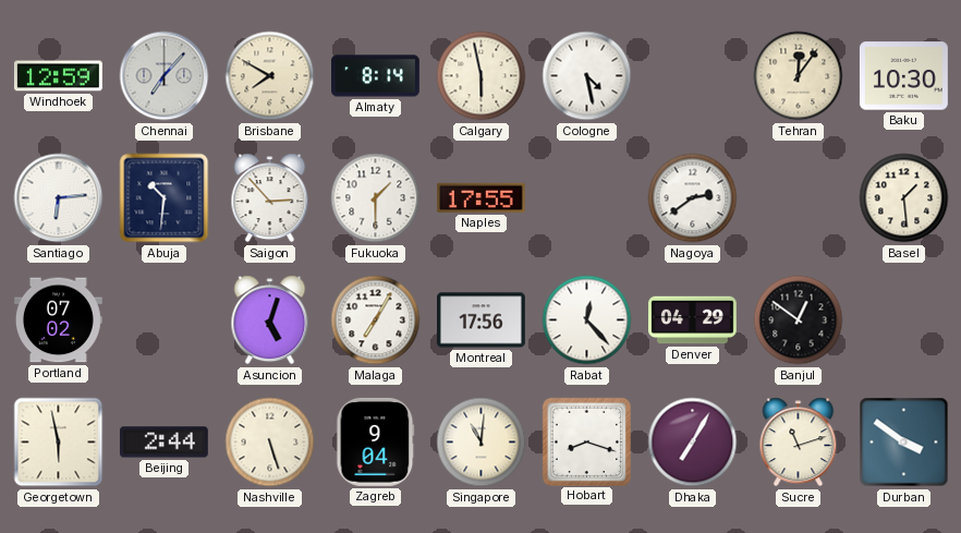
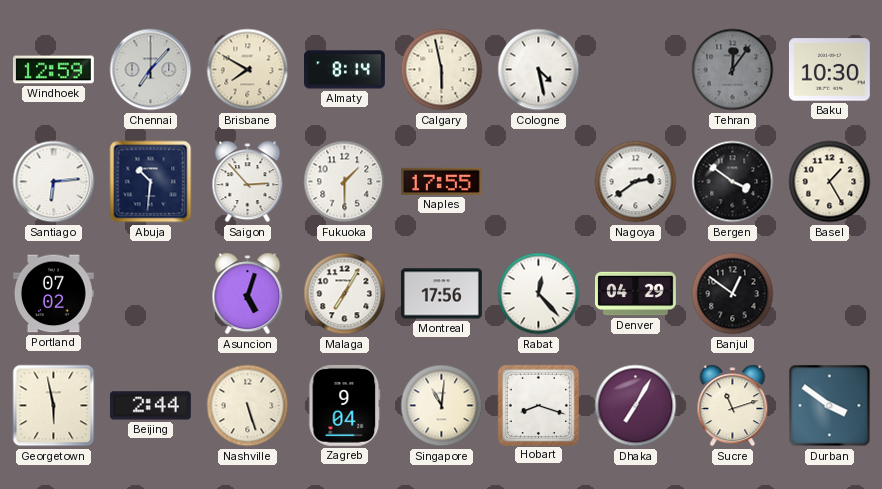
Tehran dial: cream -> grey (733, 70)
Bergen: none -> 3:51 (733, 182)
Basel: 1:29 -> 1:25 (830, 182)
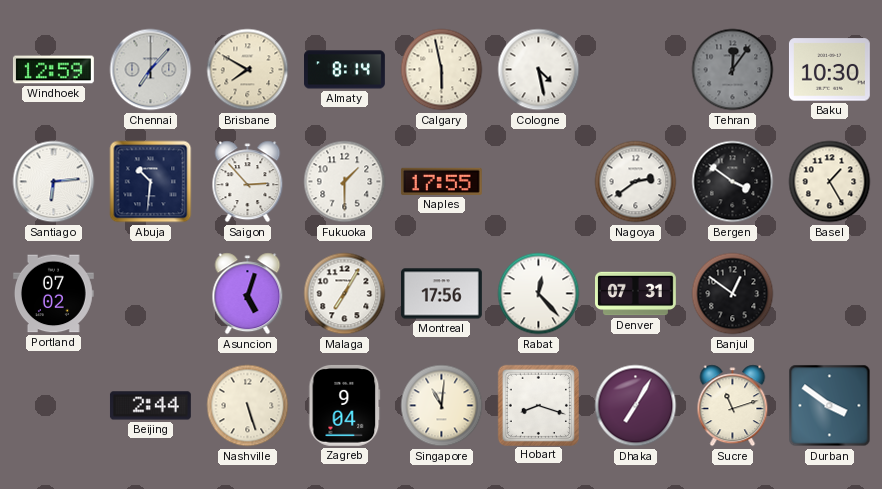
Denver: 04:29 -> 07:31 (636, 294)
Georgetown: 5:58 -> none (54, 406)
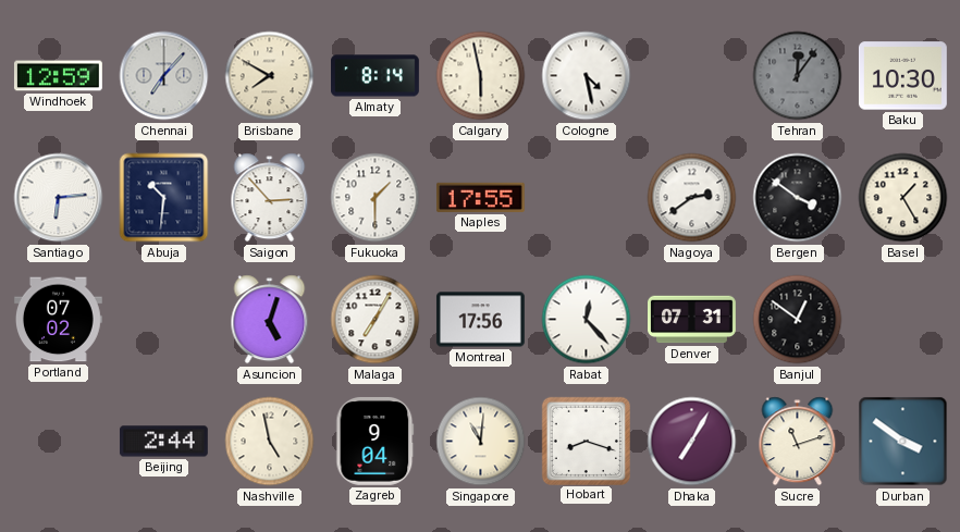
Nashville: 5:27 -> 4:58 (270, 442)
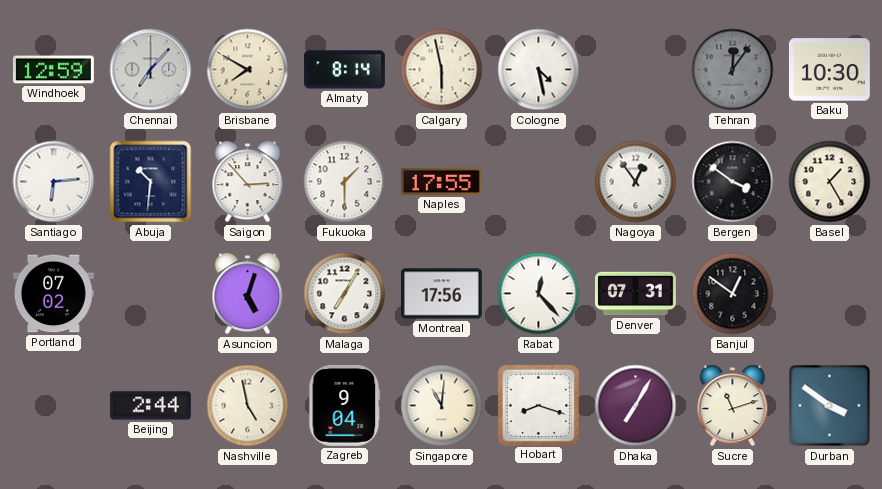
Nagoya: 2:39 -> 12:54 (636, 182)
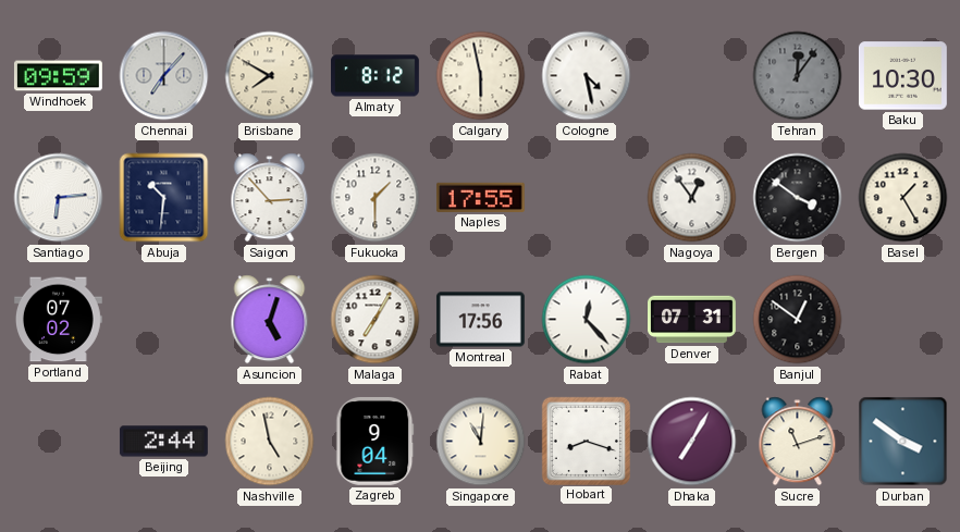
Windhoek: 12:59 -> 09:59 (58, 76)
Almaty: 8:14 -> 8:12 (376, 76)
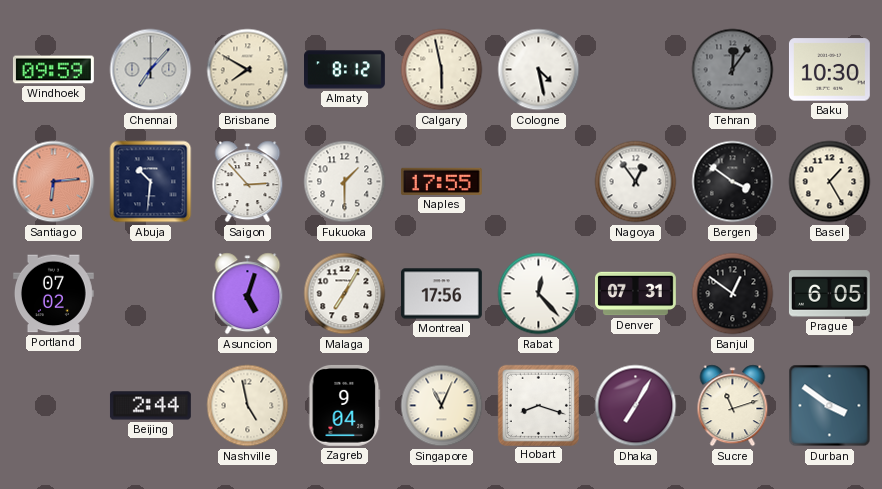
Santiago dial: white -> salmon (54, 182)
Prague: none -> 6:05 (829, 294)
Singapore: 11:01 -> 11:04 (442, 406)
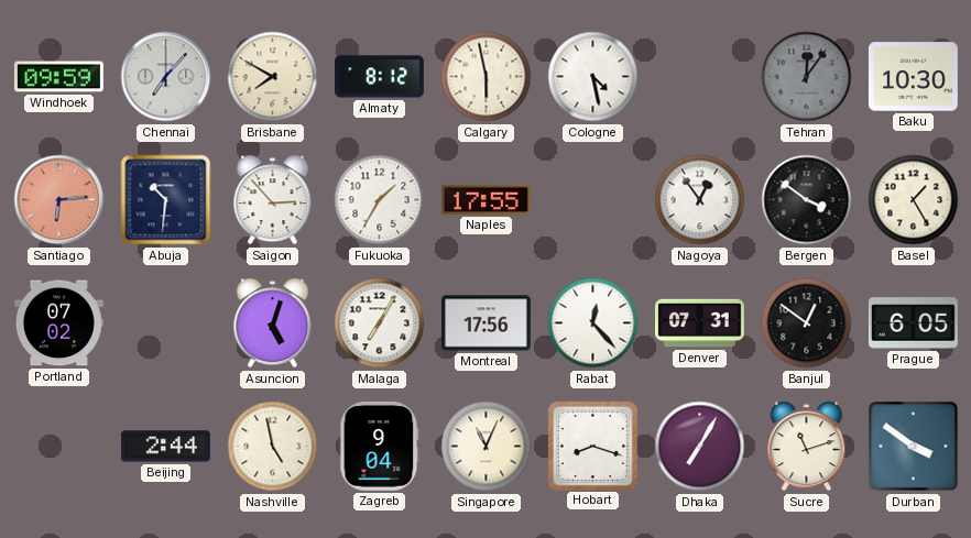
Fukuoka: 1:30 -> 1:35 (380, 200)
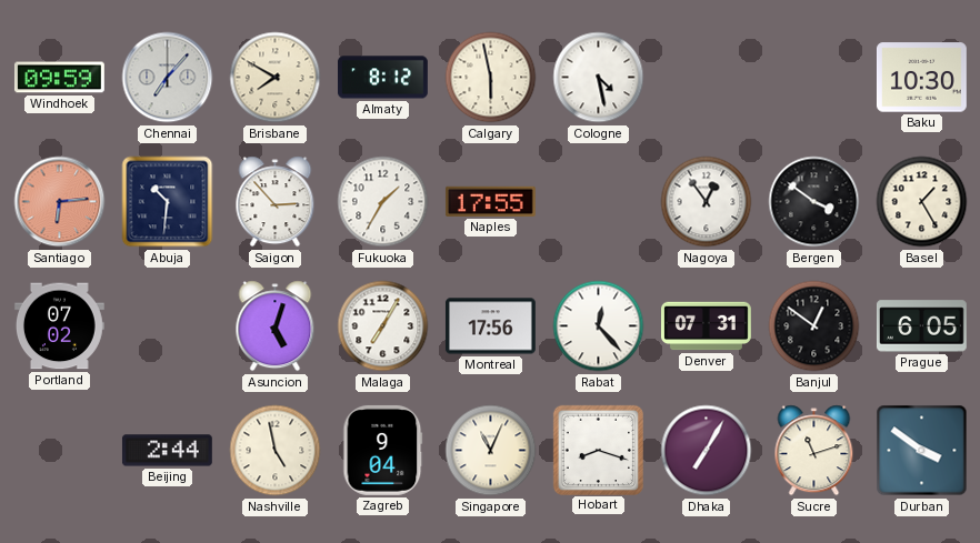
Tehran: 12:06 -> none (807, 77)
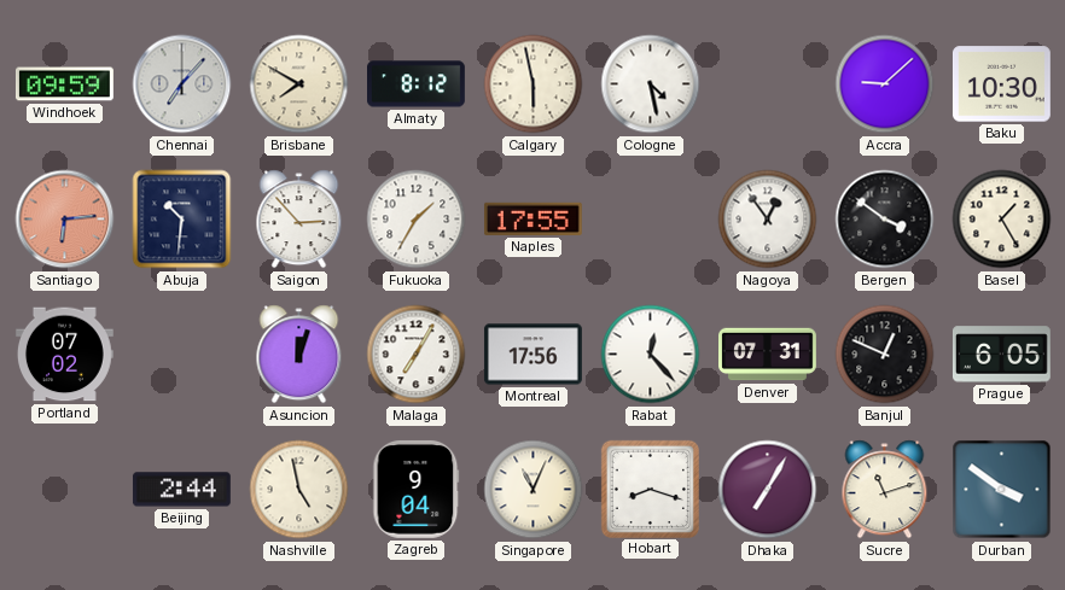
Accra: none -> 9:08 (885, 84)
Asuncion: 5:03 -> 12:03 (299, 355)
Banjul: 12:51 -> 12:49 (885, 355)
